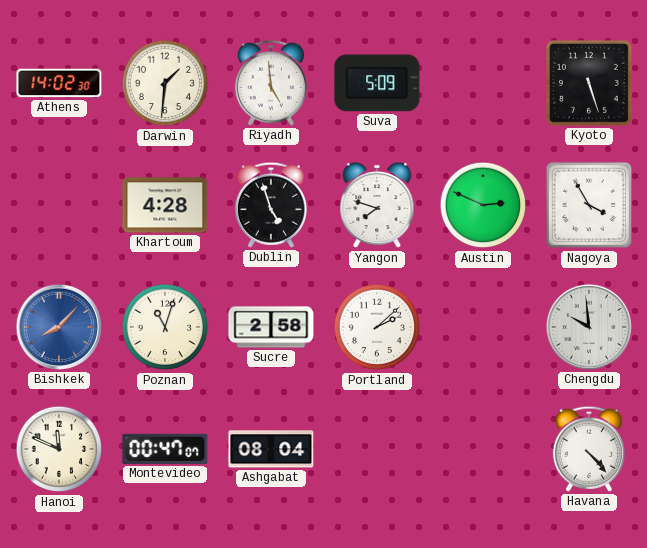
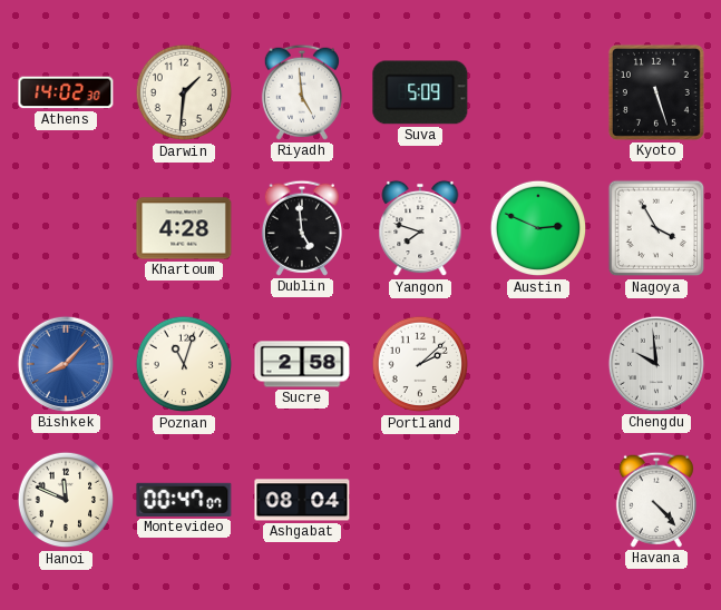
Dublin: 4:57 -> 4:59 (302, 228)
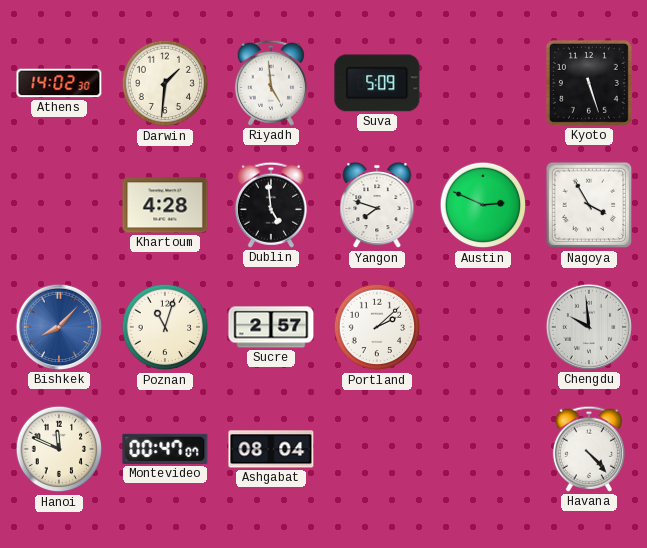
Sucre: 2:58 -> 2:57 (271, 327)
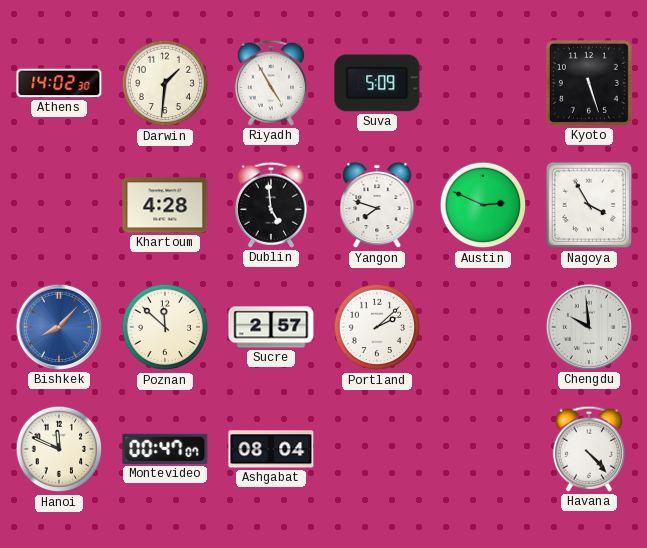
Riyadh: 4:59 -> 4:55 (271, 83)
Poznan: 11:03 -> 11:52 (165, 327)
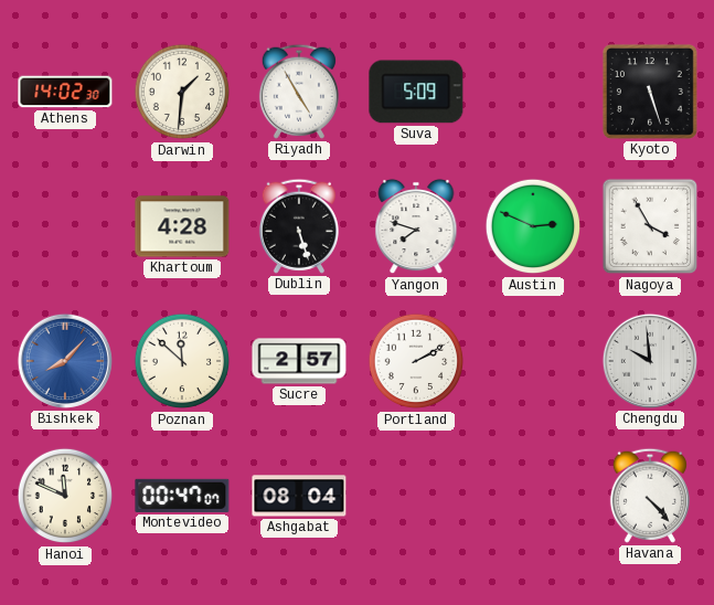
Dublin: 4:59 -> 5:27 (299, 226)
Portland: 2:08 -> 2:10 (416, 361)
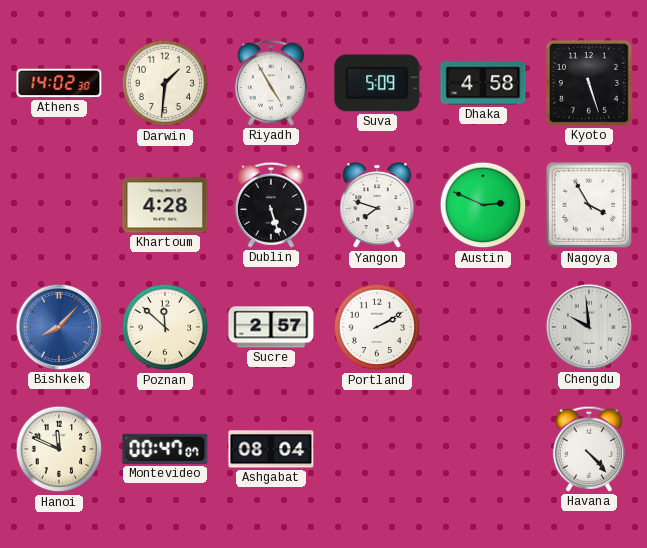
Dhaka: none -> 4:58 (483, 83)
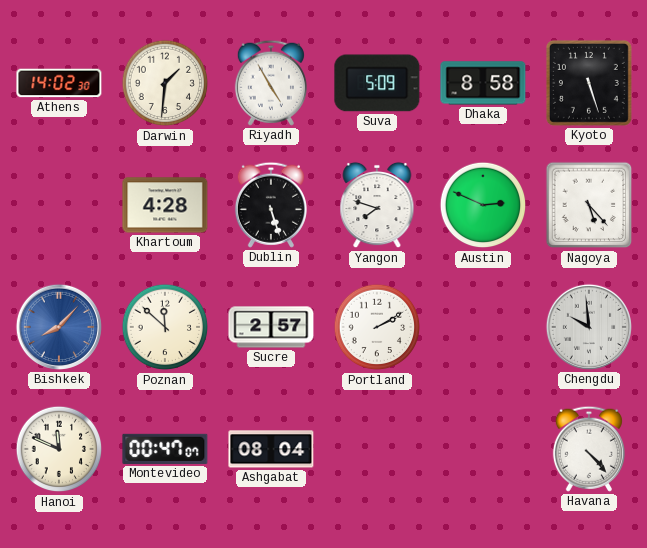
Dhaka: 4:58 -> 8:58 (483, 83)
Nagoya: 3:55 -> 5:23 (589, 205)
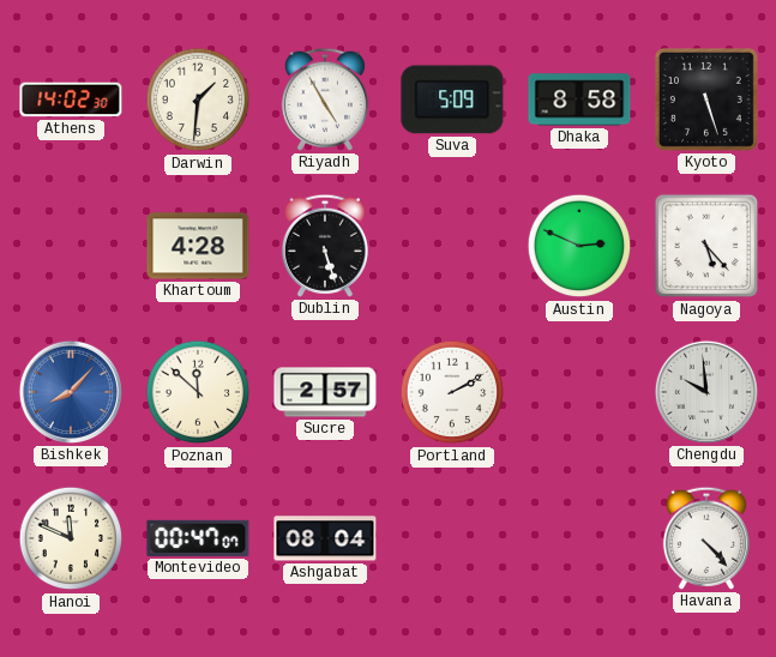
Yangon: 7:48 -> none (377, 205)
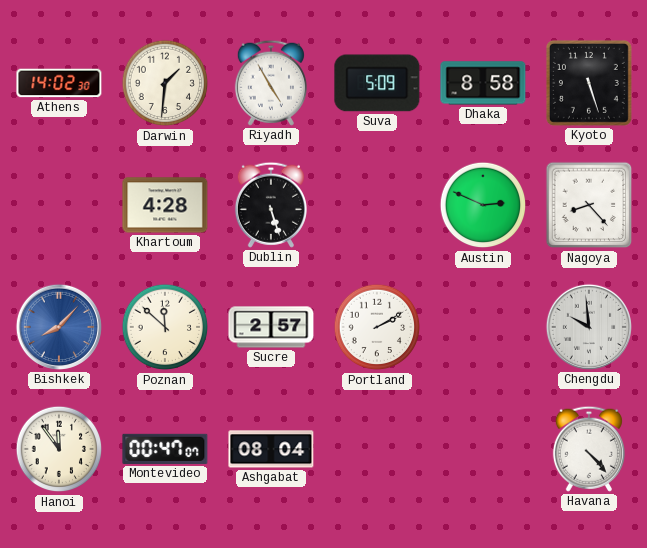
Nagoya: 5:23 -> 8:23 (589, 205)
Hanoi: 11:49 -> 11:54 (59, 449)
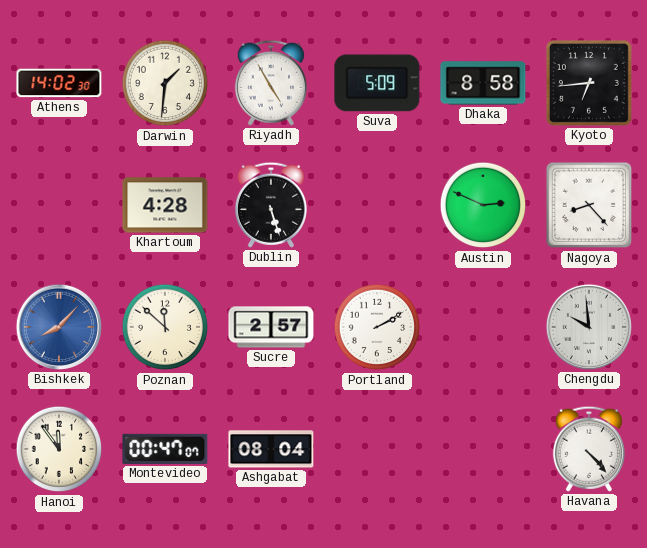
Kyoto: 5:27 -> 6:44 (589, 83)
